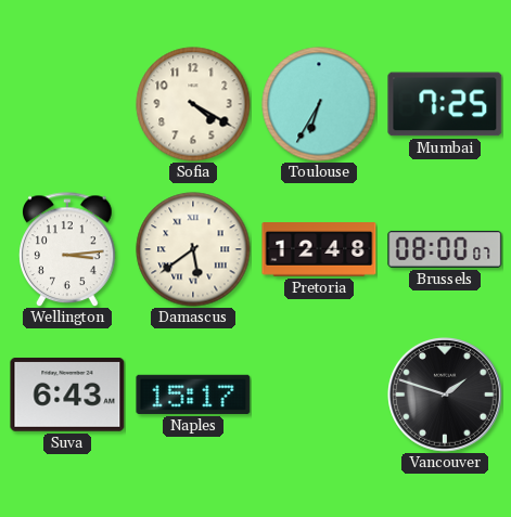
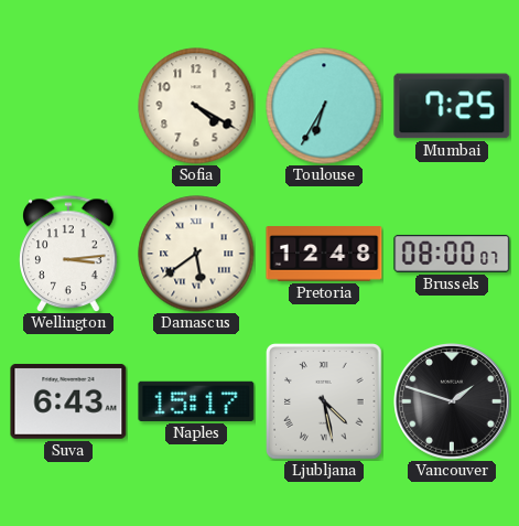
Ljubljana: none -> 4:28 (324, 401)
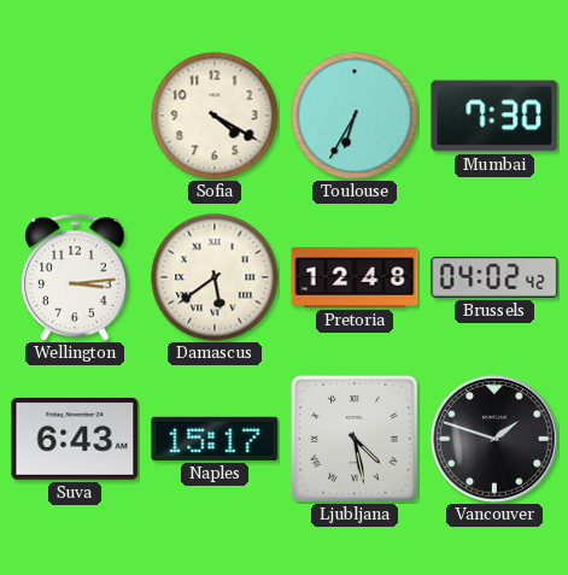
Mumbai: 7:25 -> 7:30 (494, 116)
Brussels: 08:00 -> 04:02 (494, 277)
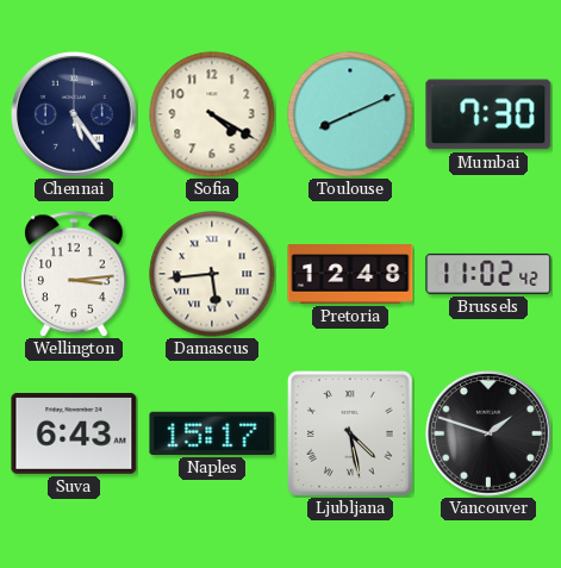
Chennai: none -> 5:24 (75, 116)
Toulouse: 6:35 -> 8:11 (350, 114)
Damascus: 5:39 -> 5:44 (212, 274)
Brussels: 04:02 -> 11:02 (488, 274)
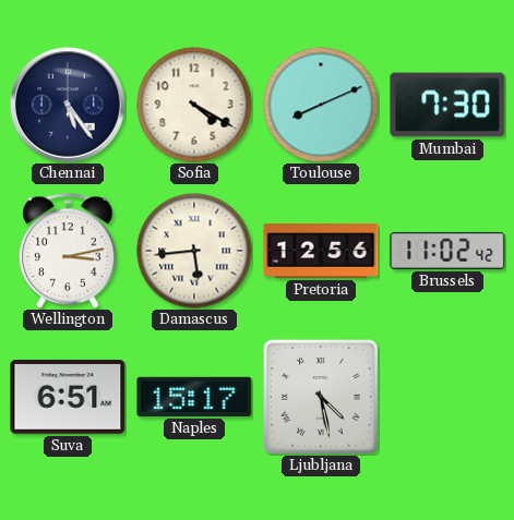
Wellington: 3:14 -> 3:13 (69, 251)
Pretoria: 12:48 -> 12:56 (321, 251)
Suva: 6:43 -> 6:51 (68, 397)
Vancouver: 1:48 -> none (490, 435)
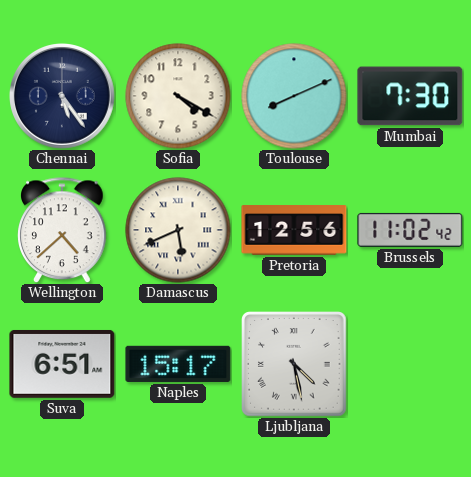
Wellington: 3:13 -> 4:38 (63, 230)
Damascus: 5:44 -> 5:41 (178, 230)
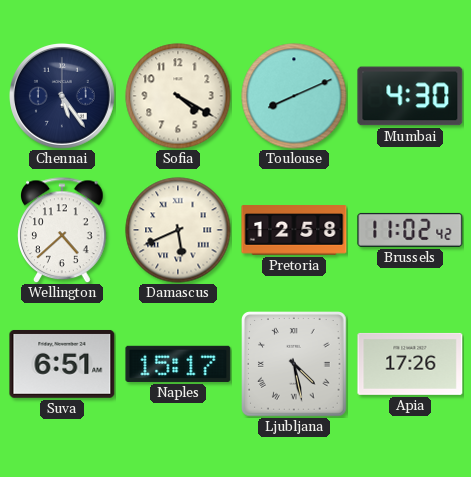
Mumbai: 7:30 -> 4:30 (410, 96)
Pretoria: 12:56 -> 12:58 (294, 230)
Apia: none -> 17:26 (410, 364)
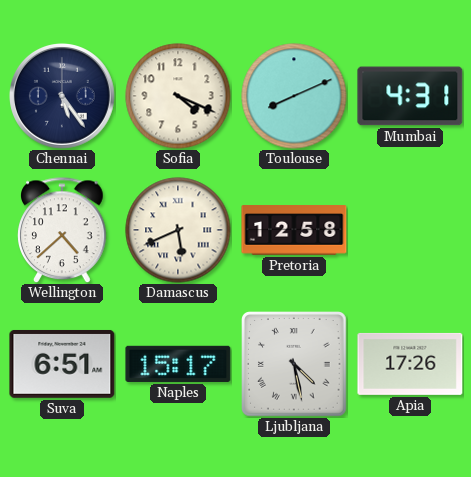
Sofia: 4:20 -> 4:19 (178, 96)
Mumbai: 4:30 -> 4:31 (410, 96)
Brussels: 11:02 -> none (410, 230)
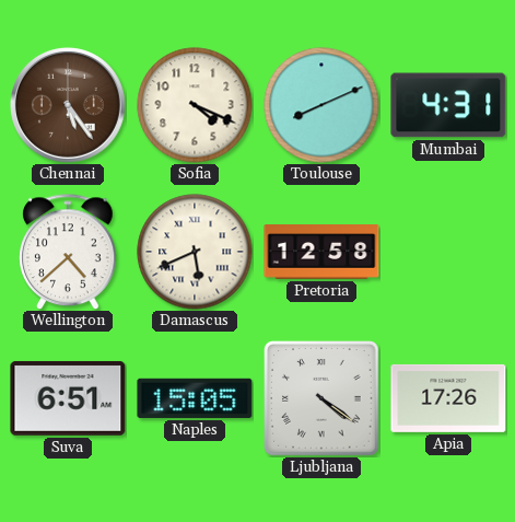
Chennai dial: navy -> brown (69, 106)
Naples: 15:17 -> 15:05 (195, 398)
Ljubljana: 4:28 -> 4:21 (321, 398)
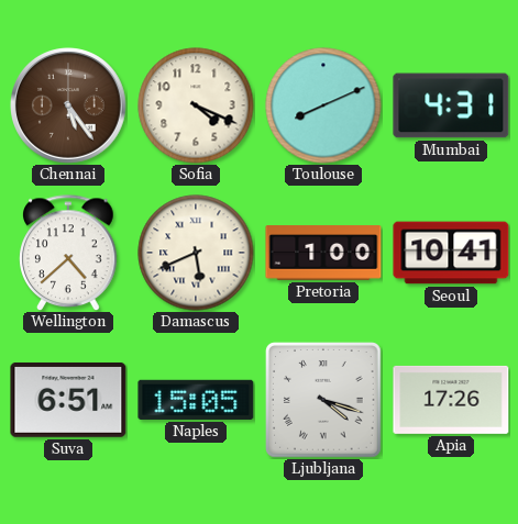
Pretoria: 12:58 -> 1:00 (323, 253)
Seoul: none -> 10:41 (451, 253)
Ljubljana: 4:21 -> 4:18 (323, 400)
